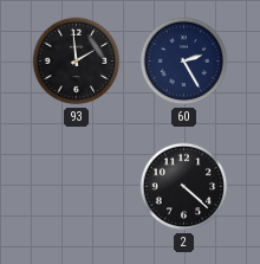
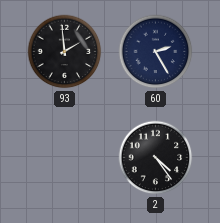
2: 4:22 -> 4:24 (156, 158)
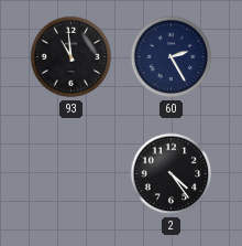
93: 1:59 -> 10:59 (71, 57)
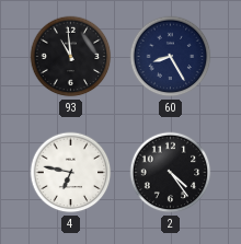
60: 2:25 -> 8:25 (171, 57)
4: none -> 6:47 (71, 173)
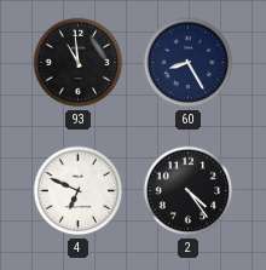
4: 6:47 -> 6:49 (79, 191)
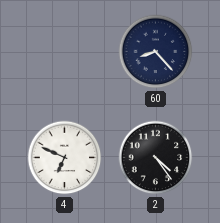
93: 10:59 -> none (79, 63)
60: 8:25 -> 8:23 (156, 52)
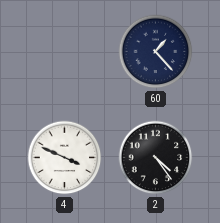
60: 8:23 -> 1:23 (156, 52)
4: 6:49 -> 3:49 (65, 158)
